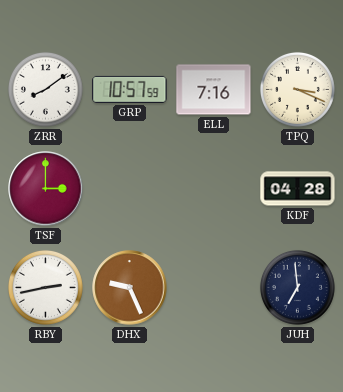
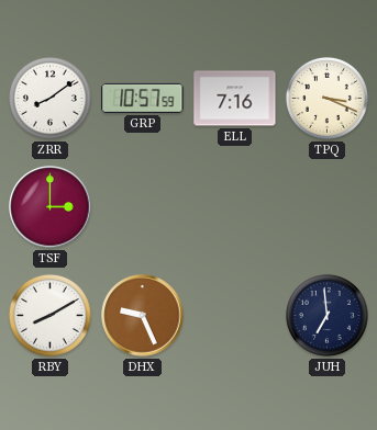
KDF: 04:28 -> none (298, 189)
RBY: 2:43 -> 8:10 (49, 315)
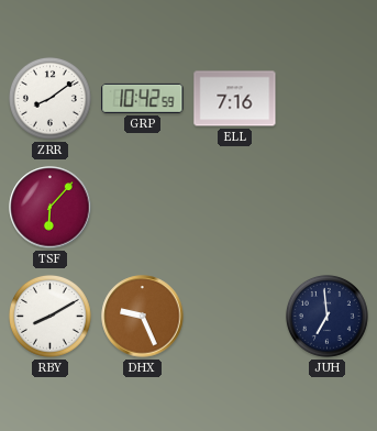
GRP: 10:57 -> 10:42 (143, 98)
TPQ: 3:19 -> none (326, 98)
TSF: 3:00 -> 6:07 (51, 208)
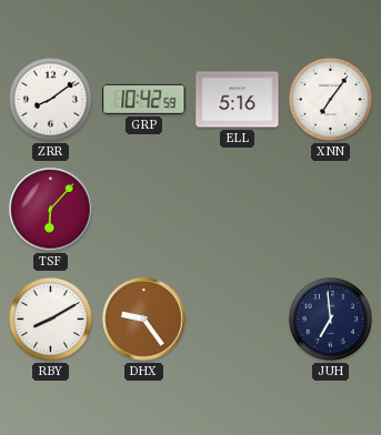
ELL: 7:16 -> 5:16 (238, 100)
XNN: none -> 7:06 (330, 99)
DHX: 9:26 -> 9:24 (144, 320)
